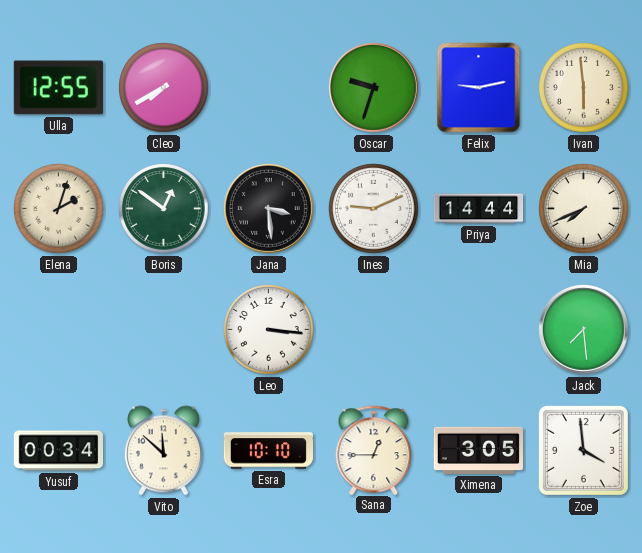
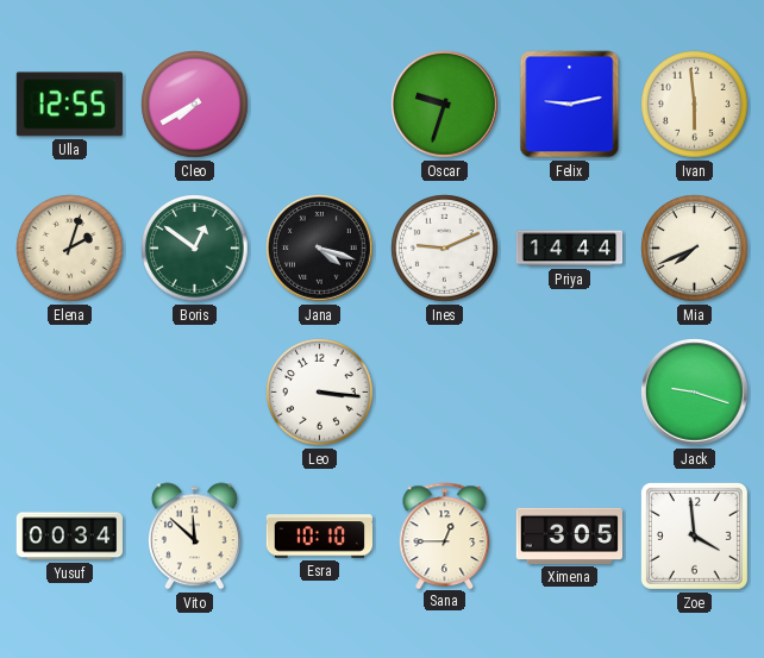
Jana: 3:29 -> 4:18 (320, 249)
Jack: 7:29 -> 9:18 (695, 393)
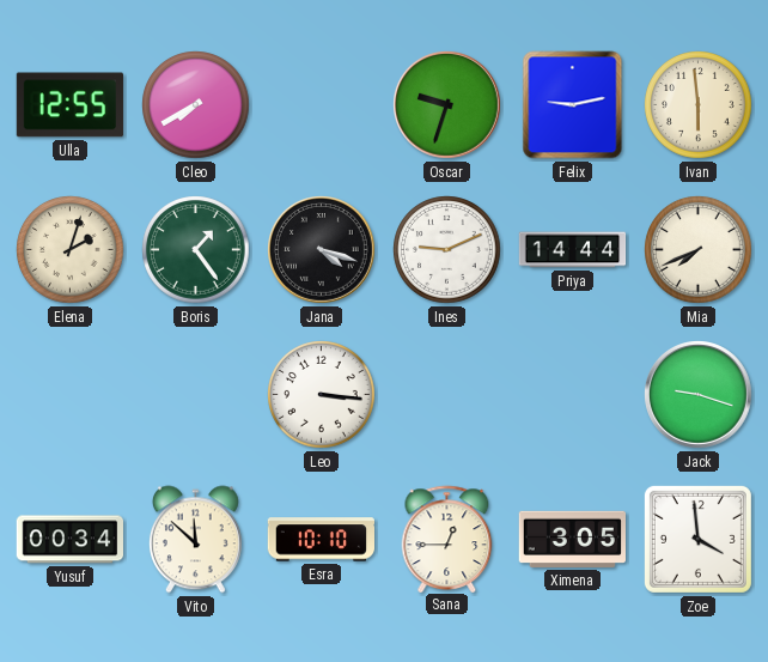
Boris: 12:51 -> 1:24 (196, 250)
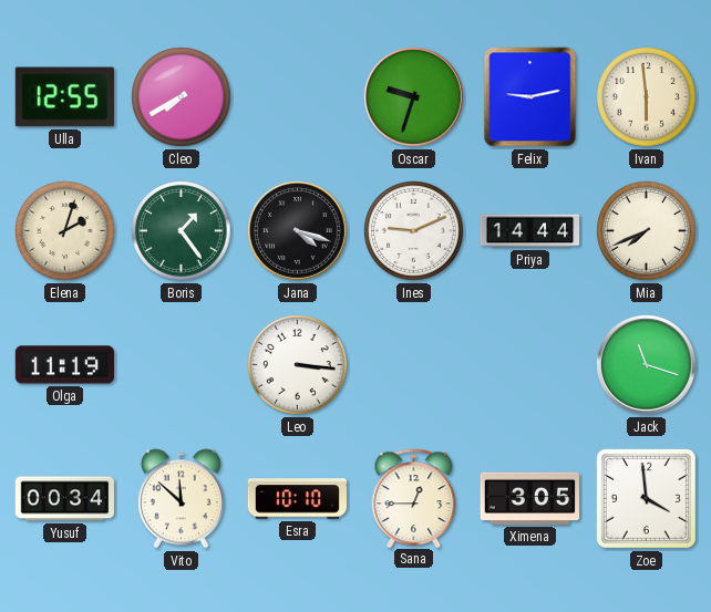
Olga: none -> 11:19 (64, 365)
Jack: 9:18 -> 11:18 (647, 365)
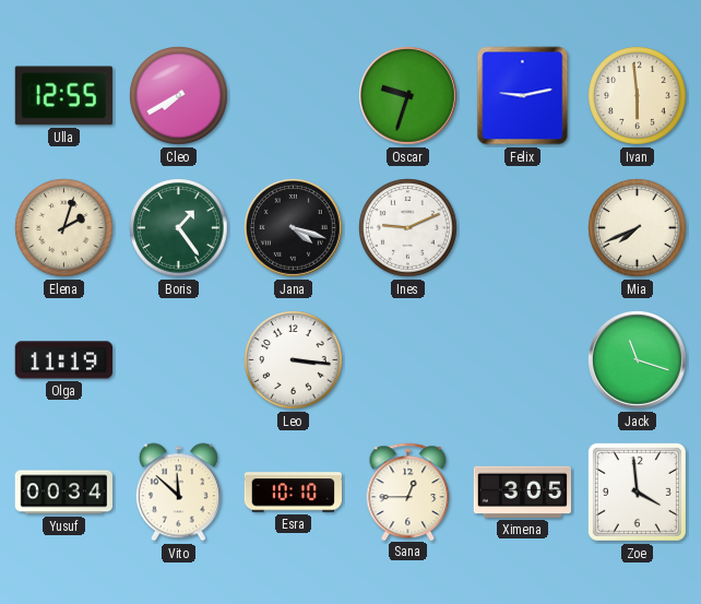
Priya: 14:44 -> none (530, 231)
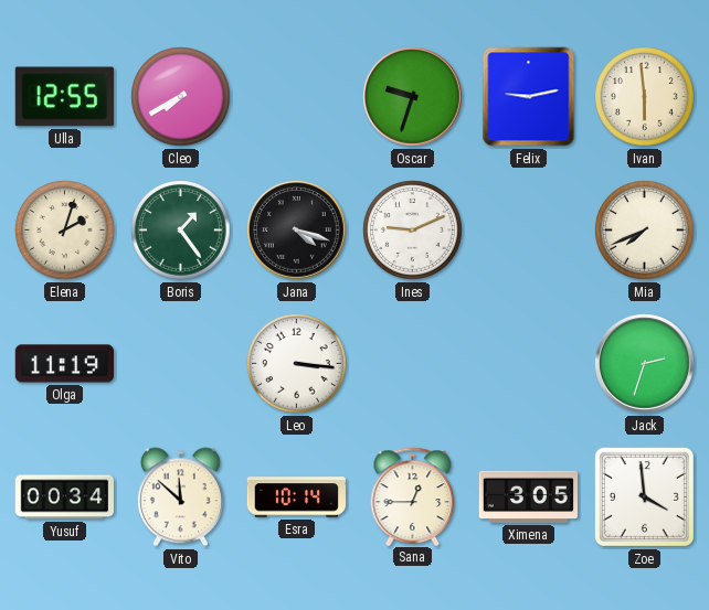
Jack: 11:18 -> 2:33 (645, 364)
Esra: 10:10 -> 10:14 (296, 497)
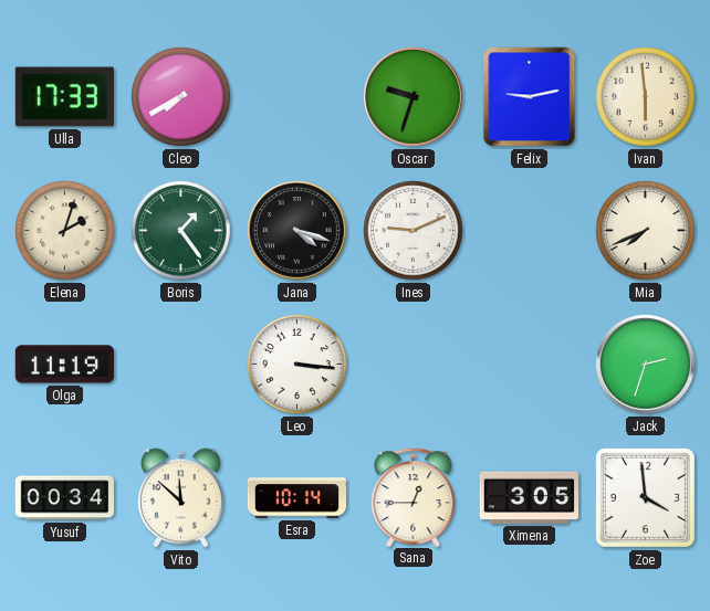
Ulla: 12:55 -> 17:33 (64, 97)
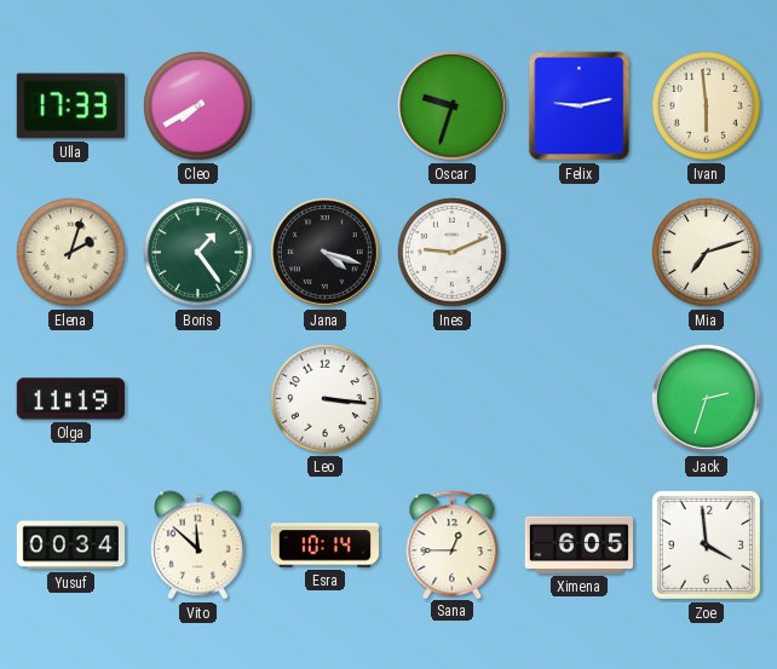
Mia: 7:41 -> 7:12 (707, 253)
Ximena: 3:05 -> 6:05 (579, 544)
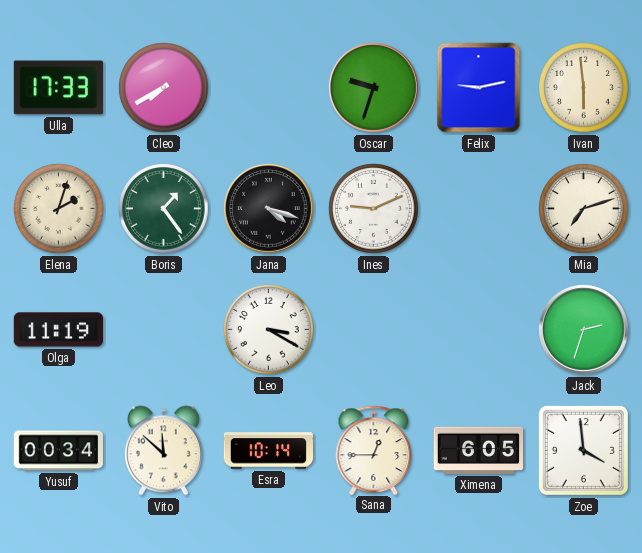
Leo: 3:16 -> 3:20 (269, 330)
